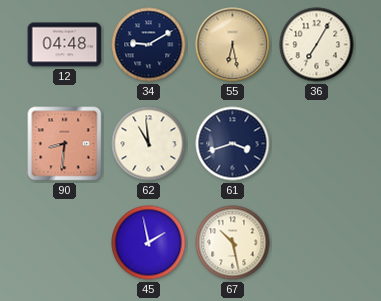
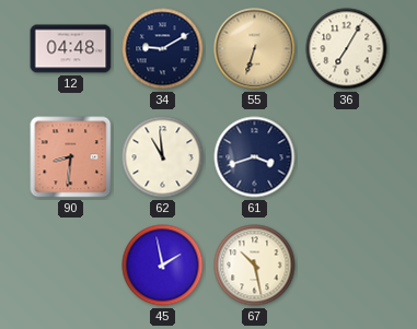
55: 6:28 -> 6:33 (255, 49)
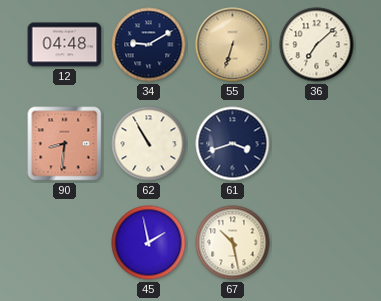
36: 7:05 -> 7:08 (317, 45)
62: 10:59 -> 10:55 (149, 144)
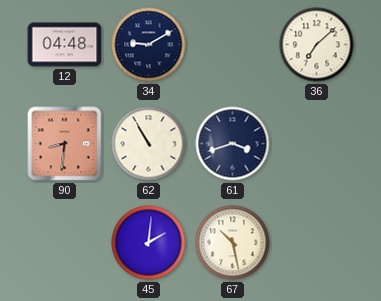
55: 6:33 -> none (233, 45)
45: 1:58 -> 2:01 (149, 243)
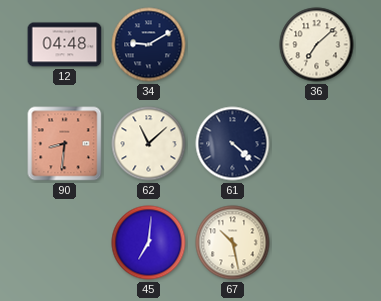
62: 10:55 -> 11:08 (149, 144)
61: 3:42 -> 4:22 (233, 144)
45: 2:01 -> 7:01 (149, 243)
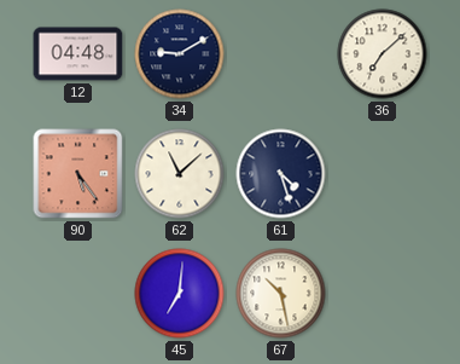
90: 8:31 -> 5:24 (78, 174)
61: 4:22 -> 4:27 (281, 174)
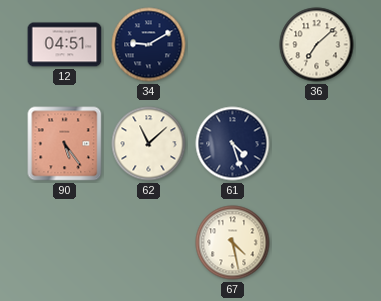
12: 04:48 -> 04:51 (65, 45)
45: 7:01 -> none (180, 294)
67: 10:28 -> 4:28 (233, 243)
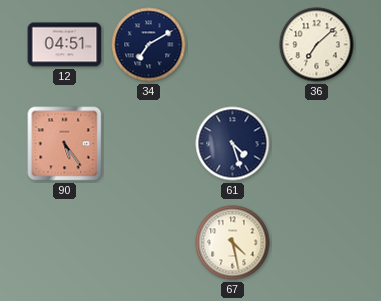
34: 9:10 -> 7:10 (149, 45)
62: 11:08 -> none (149, 144)
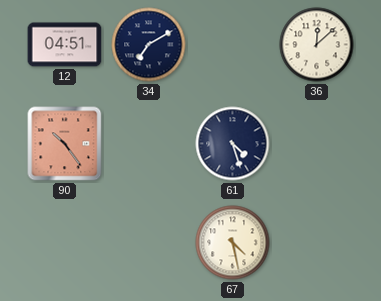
36: 7:08 -> 12:08 (317, 45)
90: 5:24 -> 10:24 (65, 144)
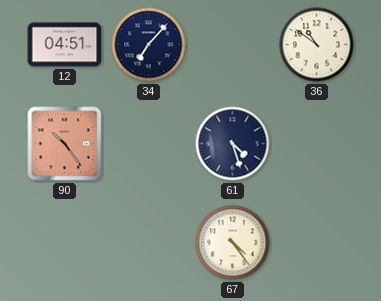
34: 7:10 -> 7:07 (149, 45)
36: 12:08 -> 10:51 (317, 45)
67: 4:28 -> 4:24 (233, 243)
